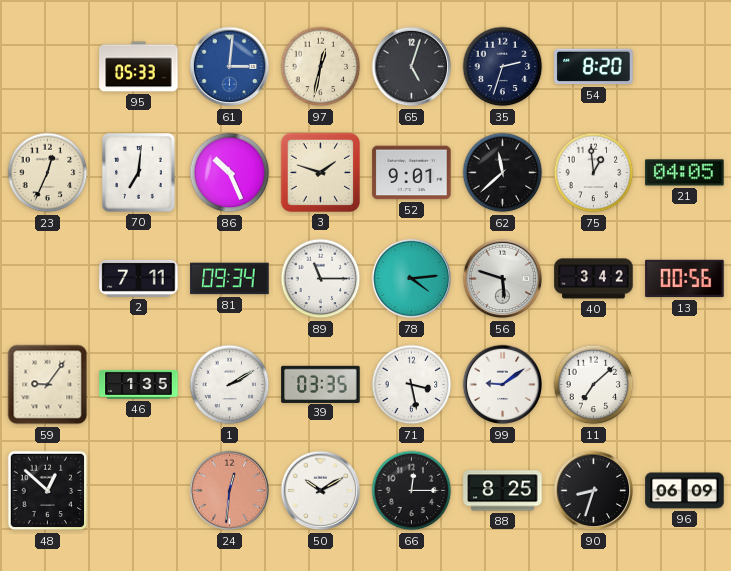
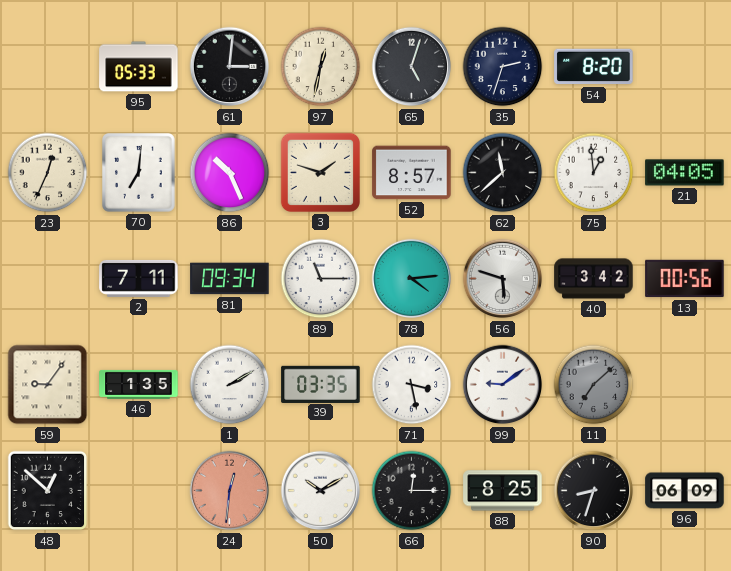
61 dial: blue -> black (230, 67)
52: 9:01 -> 8:57 (412, 173)
11 dial: white -> grey (594, 385)
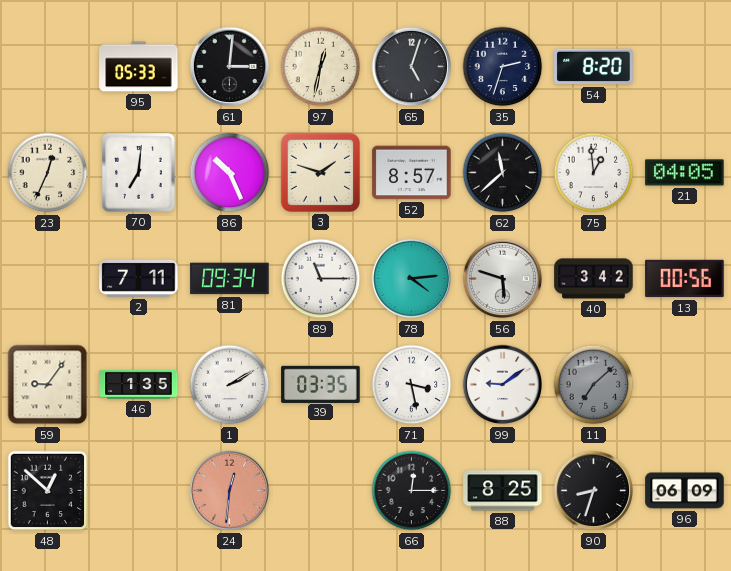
50: 10:10 -> none (321, 491)
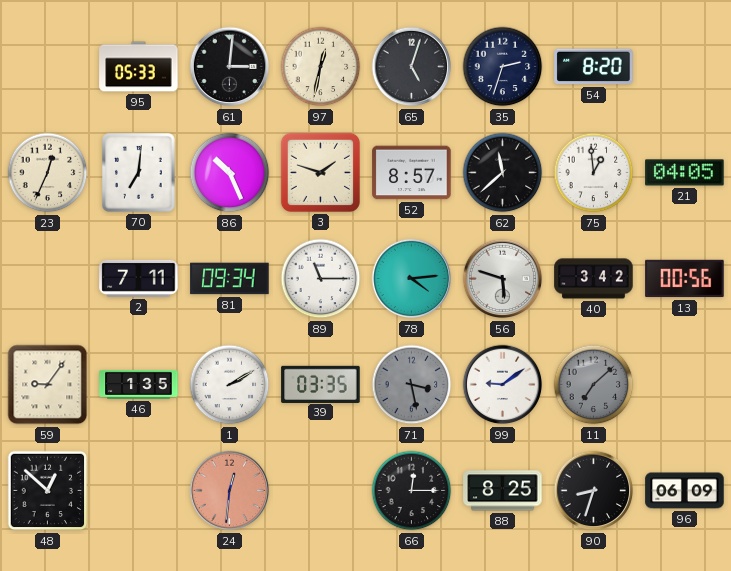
71 dial: white -> grey (412, 385)
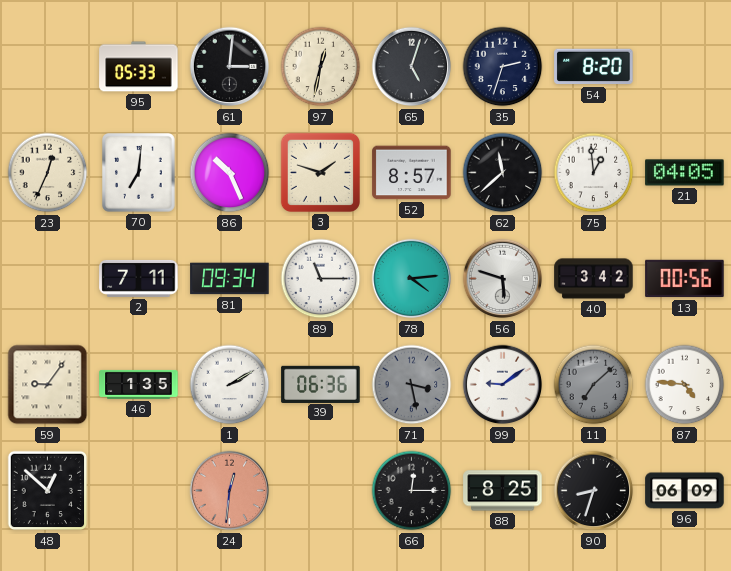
39: 03:35 -> 06:36 (321, 384)
87: none -> 4:46 (685, 385)
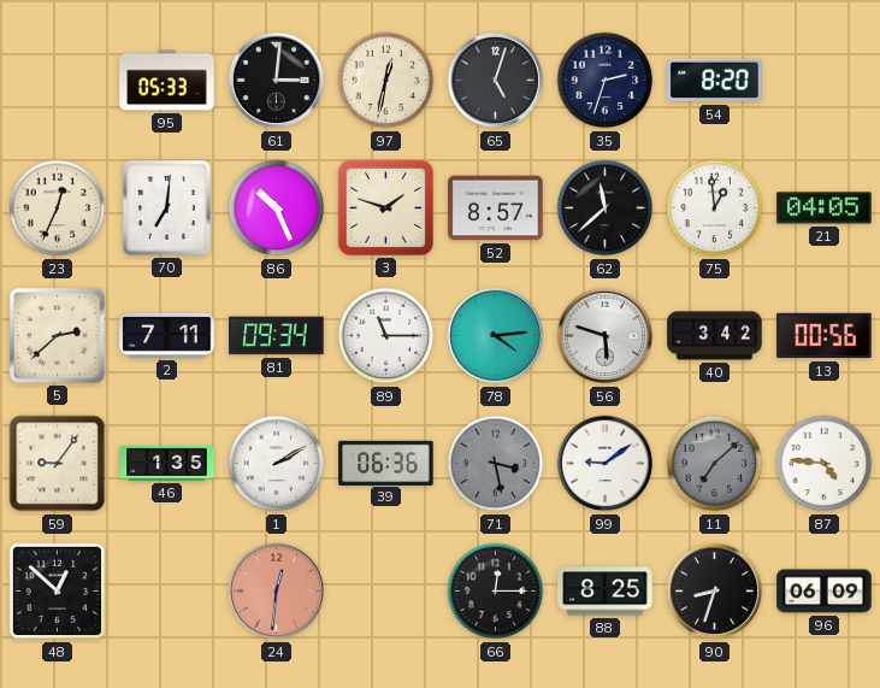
5: none -> 2:38 (57, 335)
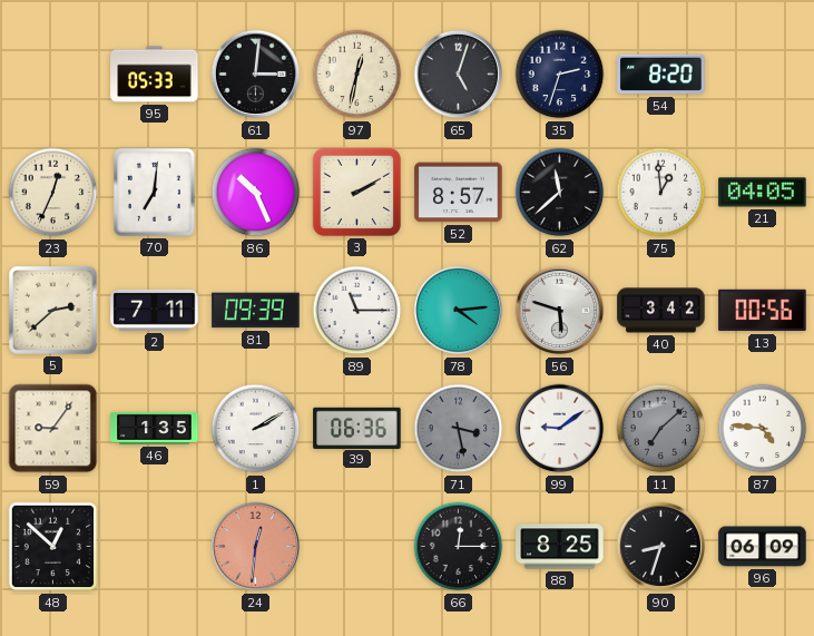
3: 1:48 -> 2:10 (356, 192)
81: 09:34 -> 09:39 (256, 311)
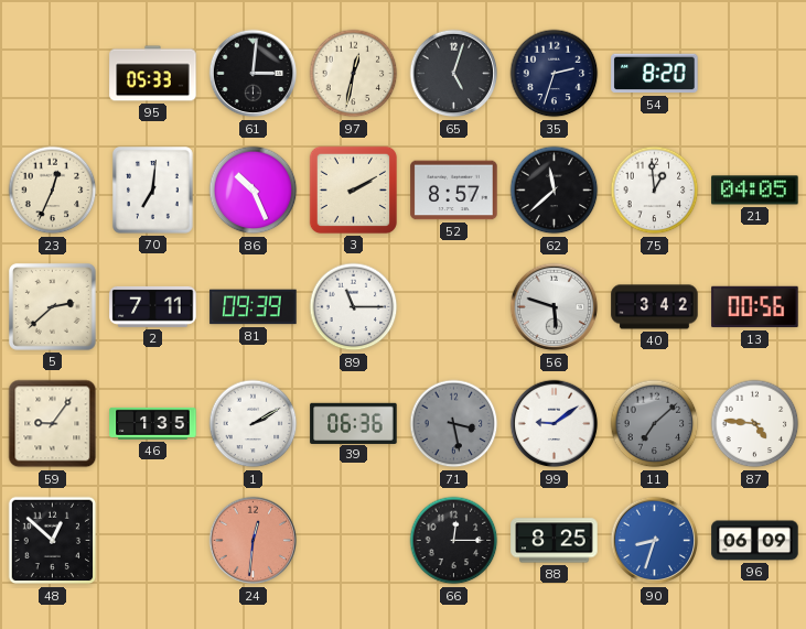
78: 4:14 -> none (459, 311)
90 dial: black -> blue (655, 541)
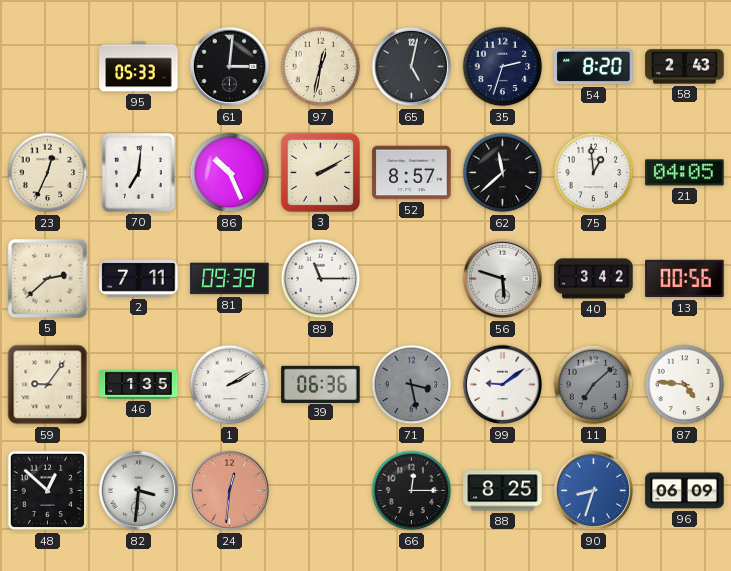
65: 5:03 -> 5:02 (412, 67)
58: none -> 2:43 (685, 67)
82: none -> 3:31 (139, 491)
